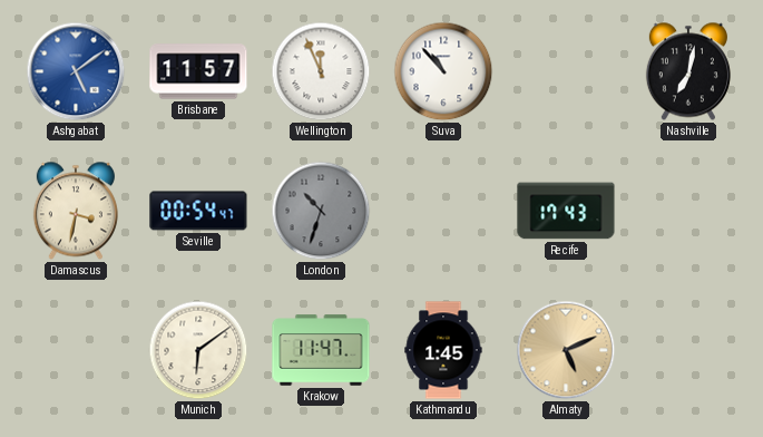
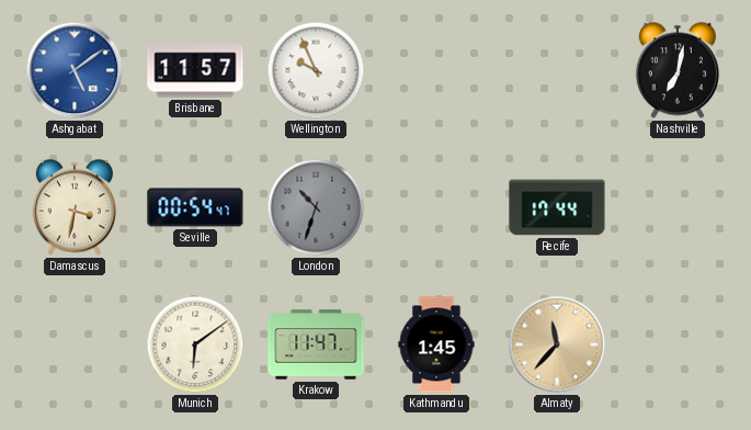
Wellington: 11:56 -> 9:56 (316, 70)
Suva: 10:53 -> none (443, 71)
Recife: 17:43 -> 17:44 (557, 207)
Almaty: 5:11 -> 11:37 (557, 344)
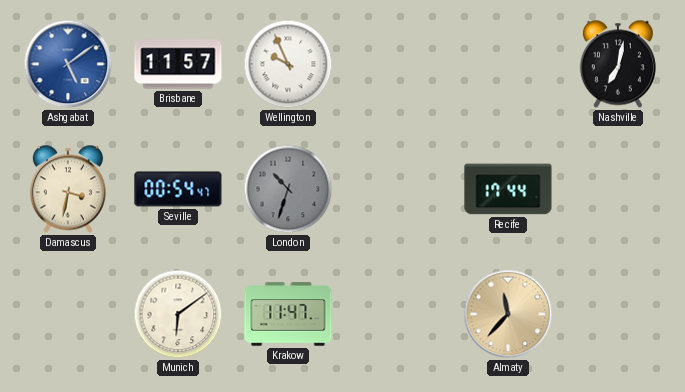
Kathmandu: 1:45 -> none (436, 344)
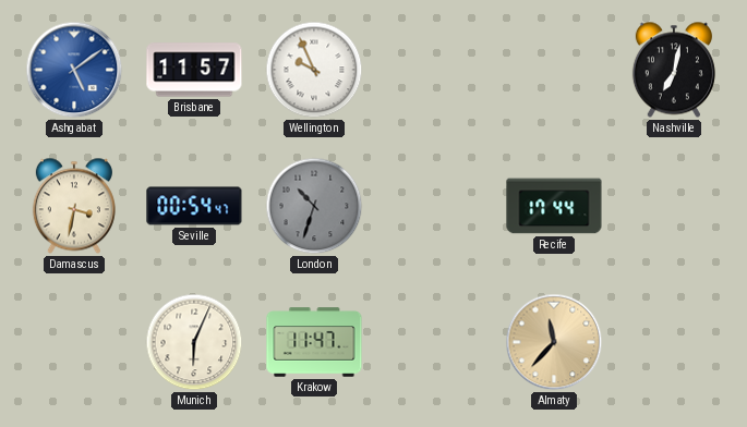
Munich: 6:09 -> 6:04 (194, 342)
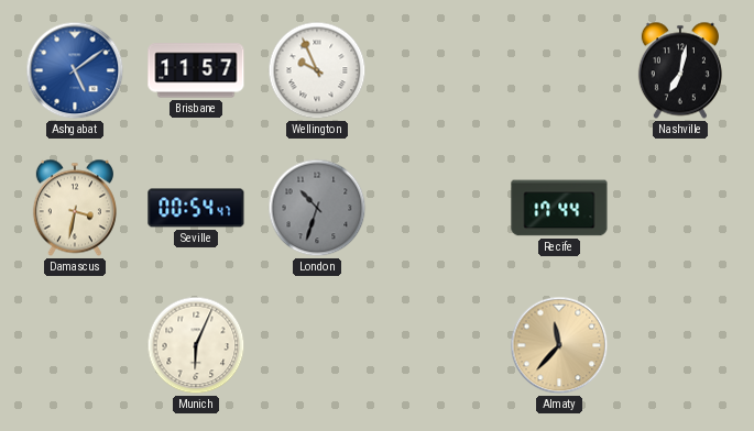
Krakow: 11:47 -> none (314, 342)
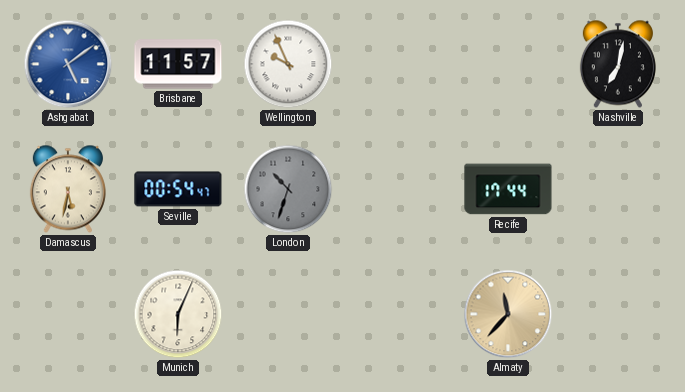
Damascus: 3:32 -> 5:32 (68, 189)
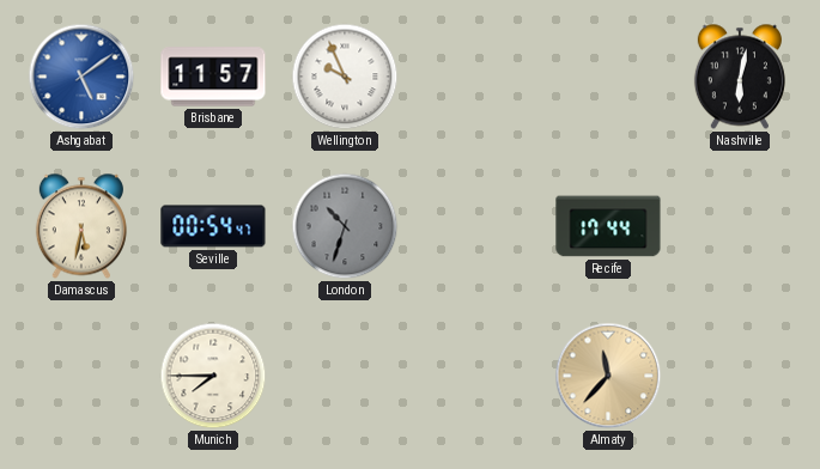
Nashville: 7:02 -> 6:02 (740, 77)
Munich: 6:04 -> 7:45 (213, 376)
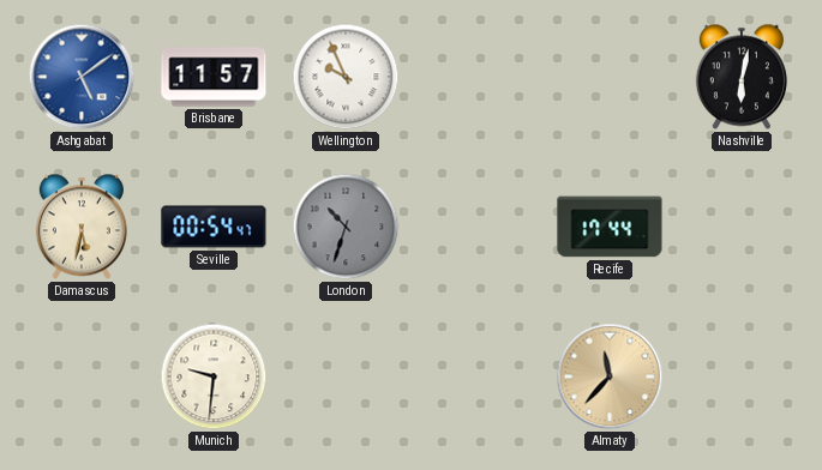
Munich: 7:45 -> 9:31 (214, 376)
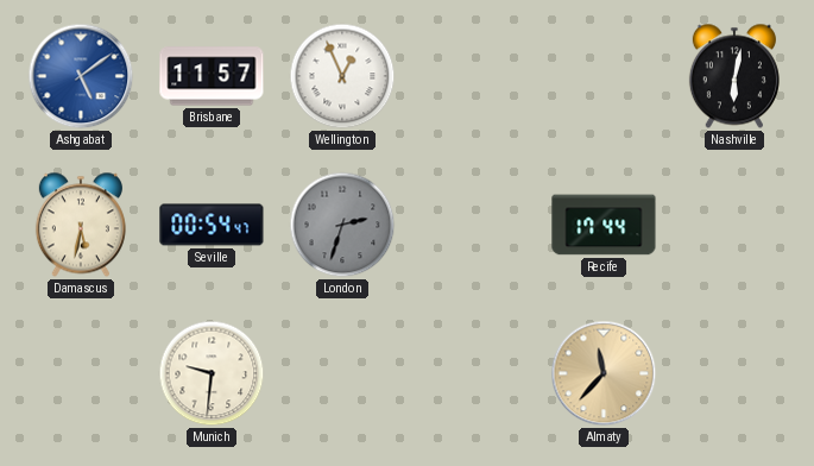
Wellington: 9:56 -> 12:56 (342, 76)
London: 10:33 -> 2:33 (342, 225)
